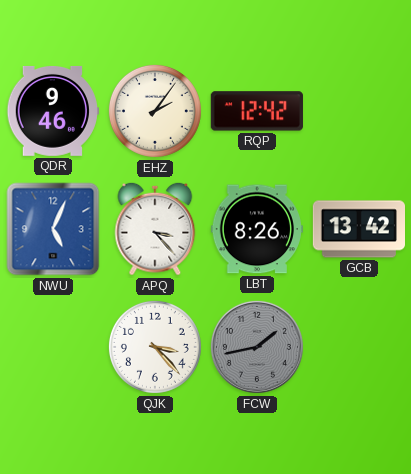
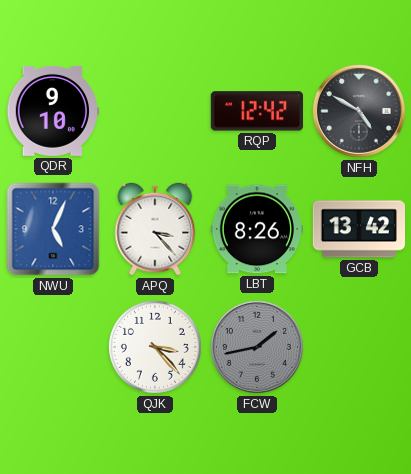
QDR: 9:46 -> 9:10 (53, 111)
EHZ: 2:06 -> none (155, 111)
NFH: none -> 4:50 (359, 111)
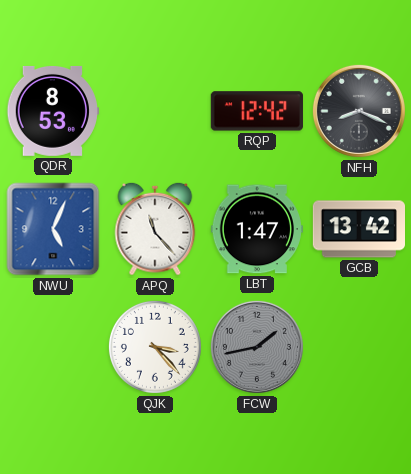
QDR: 9:10 -> 8:53 (53, 111)
NFH: 4:50 -> 8:19 (359, 111)
APQ: 3:23 -> 11:23 (155, 229)
LBT: 8:26 -> 1:47 (257, 229)
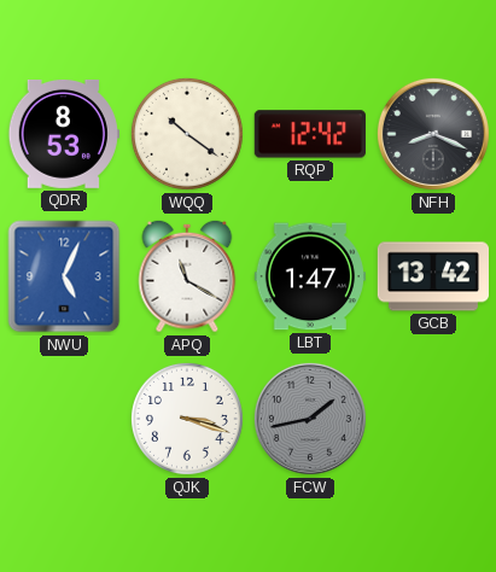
WQQ: none -> 10:21 (187, 134)
APQ: 11:23 -> 11:20 (187, 276)
QJK: 3:23 -> 3:18 (187, 419)
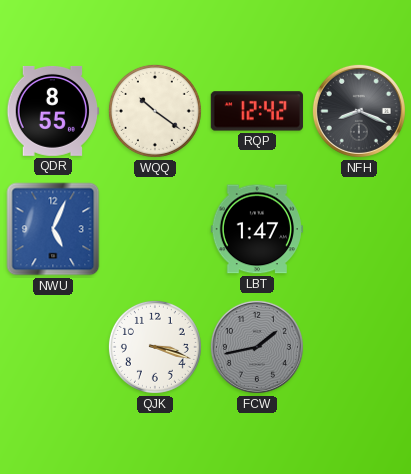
QDR: 8:53 -> 8:55 (53, 111)
APQ: 11:20 -> none (187, 276)
GCB: 13:42 -> none (432, 276)
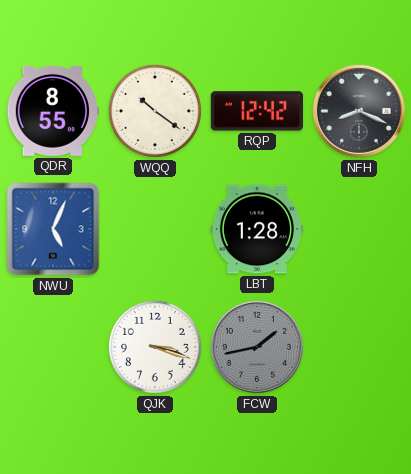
LBT: 1:47 -> 1:28 (257, 229)
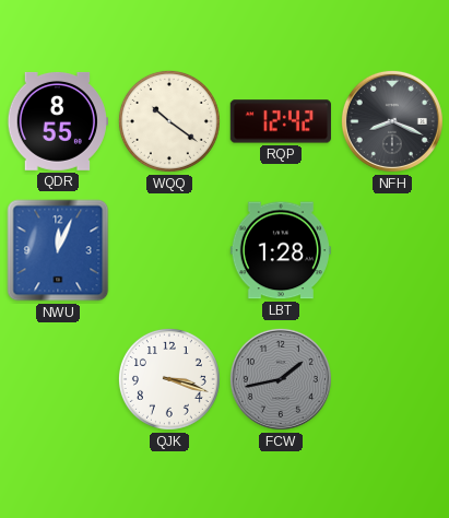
NWU: 5:04 -> 12:04 (58, 250)
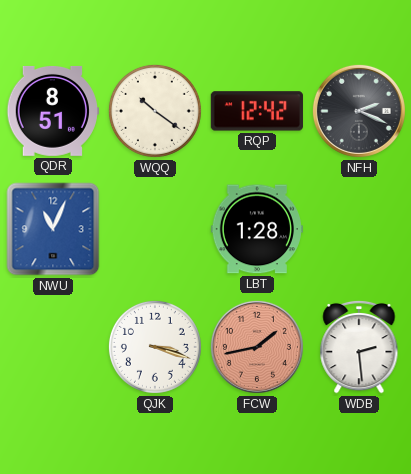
QDR: 8:55 -> 8:51 (53, 111)
NFH: 8:19 -> 2:19 (359, 111)
NWU: 12:04 -> 11:04 (53, 229)
FCW dial: grey -> salmon (257, 347)
WDB: none -> 2:29 (359, 347)
